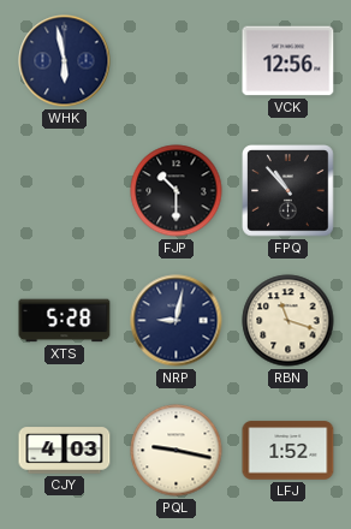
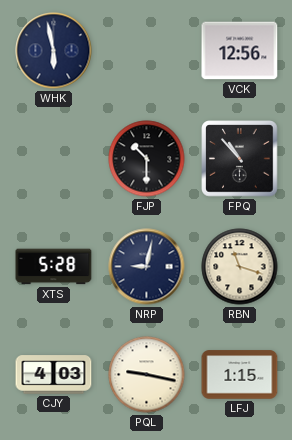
LFJ: 1:52 -> 1:15 (240, 375)
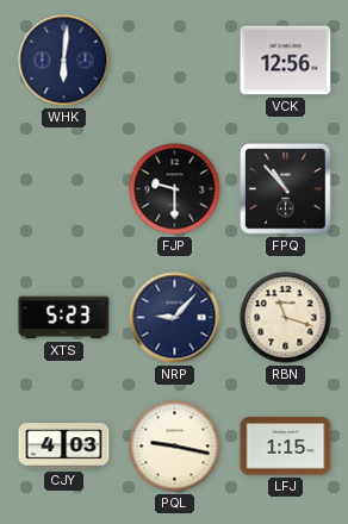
WHK: 5:58 -> 6:01 (64, 61)
FJP: 10:30 -> 9:30 (175, 189)
XTS: 5:28 -> 5:23 (64, 318)
NRP: 9:02 -> 9:07 (175, 318)
